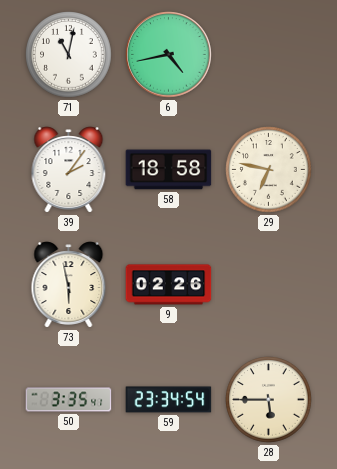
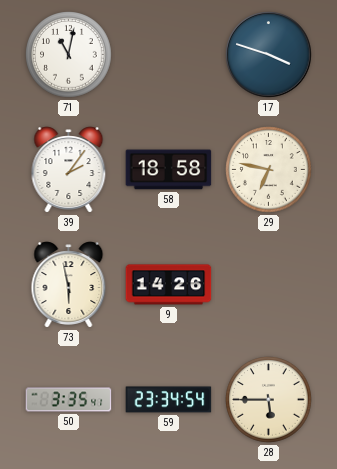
6: 4:43 -> none (169, 55)
17: none -> 3:48 (269, 55)
9: 02:26 -> 14:26 (169, 285)
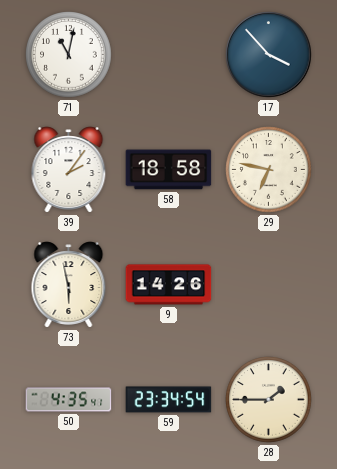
17: 3:48 -> 3:53 (269, 55)
50: 3:35 -> 4:35 (69, 400)
28: 5:45 -> 1:45 (269, 400)
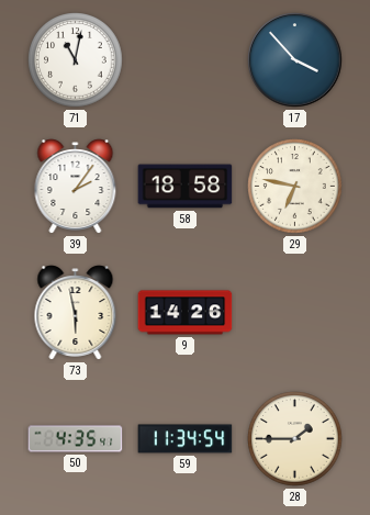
59: 23:34 -> 11:34 (186, 439)
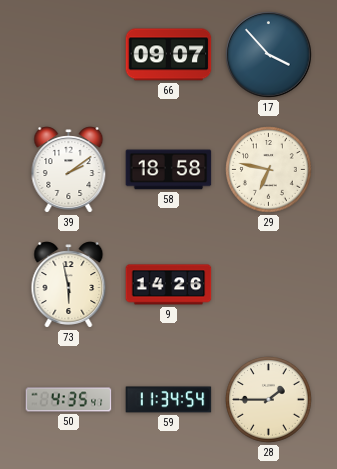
71: 11:02 -> none (76, 60)
66: none -> 09:07 (169, 55)
39: 2:06 -> 2:09 (69, 170)
